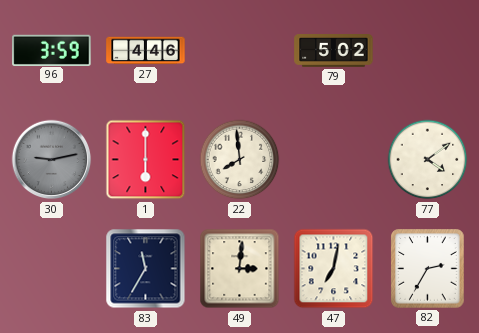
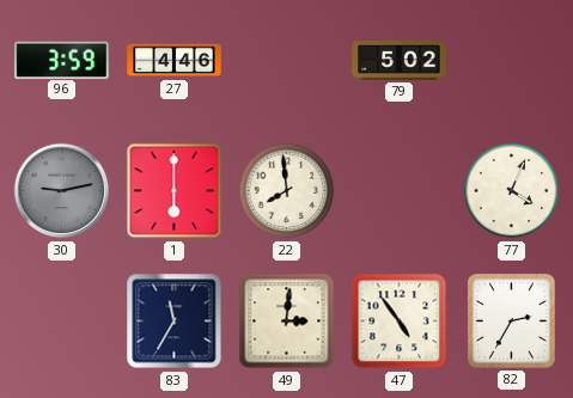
77: 4:09 -> 4:04 (512, 191)
47: 7:02 -> 4:54 (400, 322)
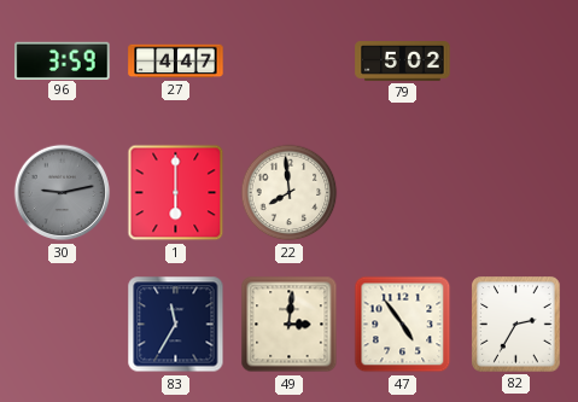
27: 4:46 -> 4:47 (176, 62)
77: 4:04 -> none (512, 191)
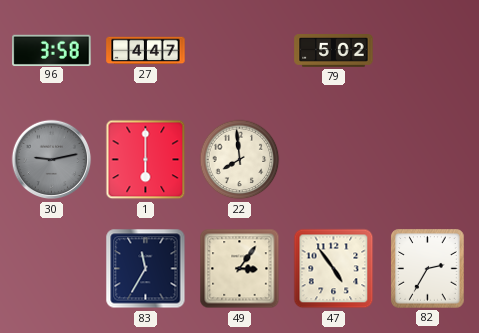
96: 3:59 -> 3:58 (52, 50)
49: 3:01 -> 3:06 (240, 269)
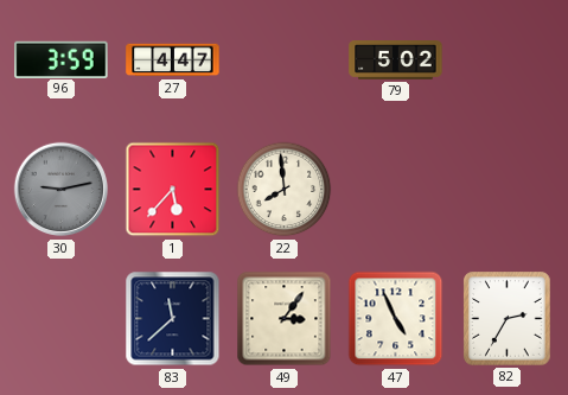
96: 3:58 -> 3:59 (62, 59)
1: 6:00 -> 5:37 (173, 190)
83: 11:35 -> 11:38 (173, 319)
47: 4:54 -> 4:56 (396, 319)
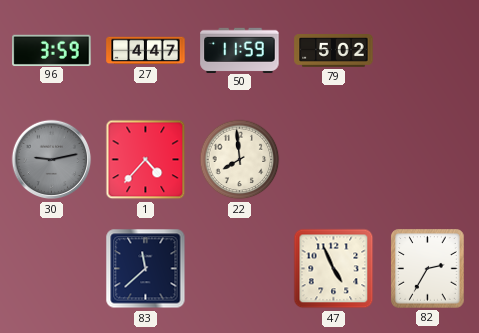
50: none -> 11:59 (240, 50)
1: 5:37 -> 4:37 (146, 160)
49: 3:06 -> none (285, 319)
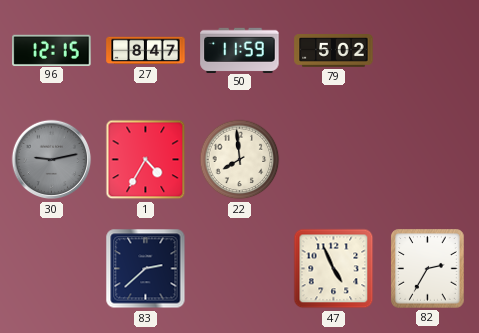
96: 3:59 -> 12:15 (52, 50)
27: 4:47 -> 8:47 (146, 51)
1: 4:37 -> 4:35 (146, 160)
83: 11:38 -> 2:38 (146, 269)
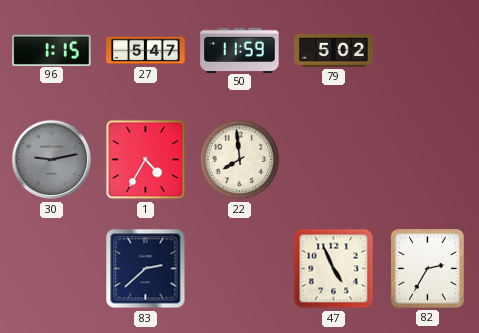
96: 12:15 -> 1:15 (52, 50)
27: 8:47 -> 5:47 (146, 51)
